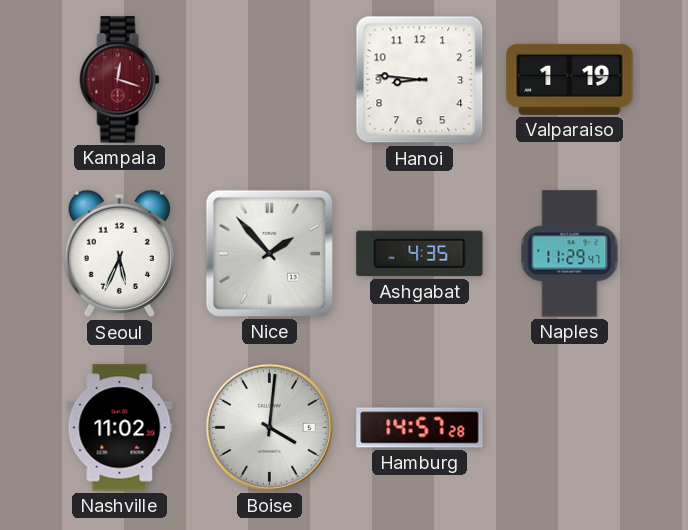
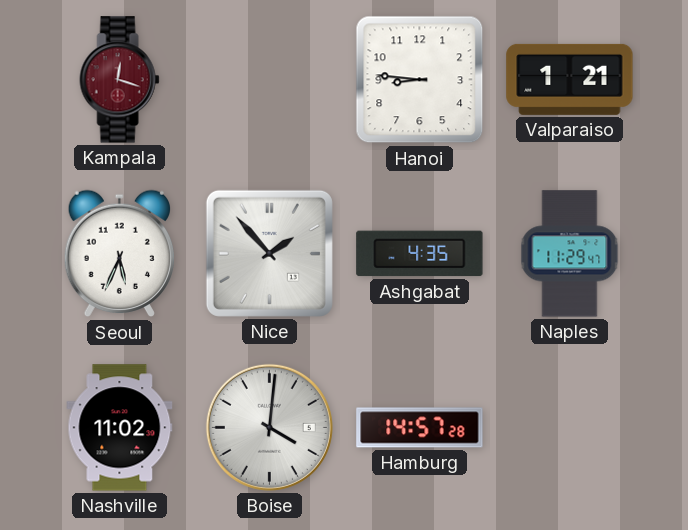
Valparaiso: 1:19 -> 1:21 (570, 79)
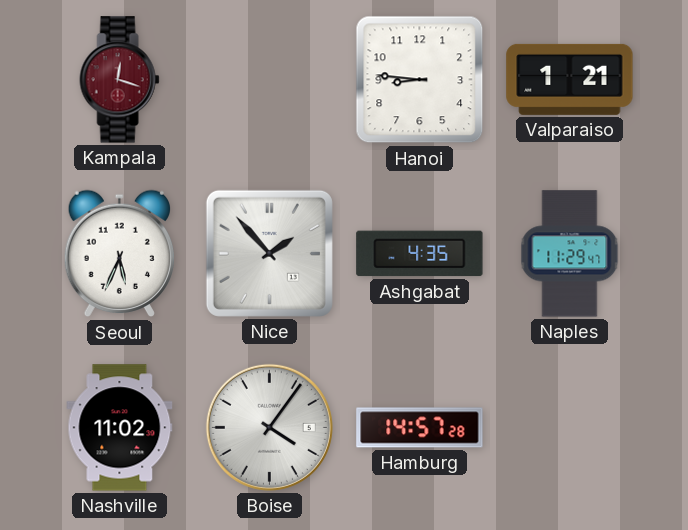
Boise: 4:01 -> 4:06 (269, 427)
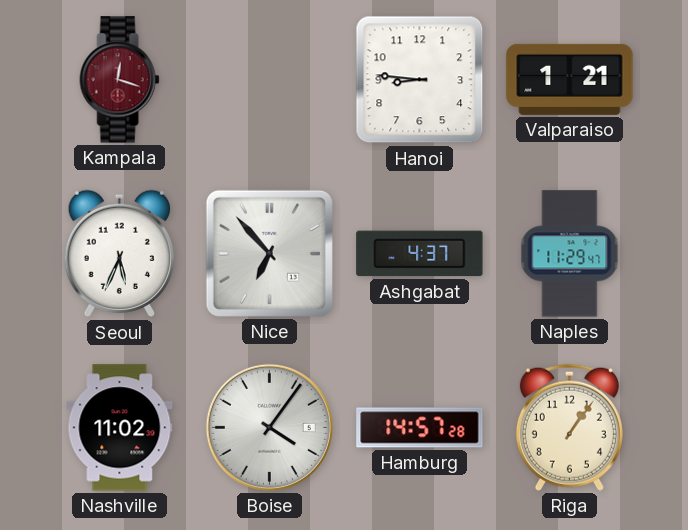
Nice: 1:53 -> 6:53 (269, 253)
Ashgabat: 4:35 -> 4:37 (420, 254)
Riga: none -> 1:06 (569, 427)
